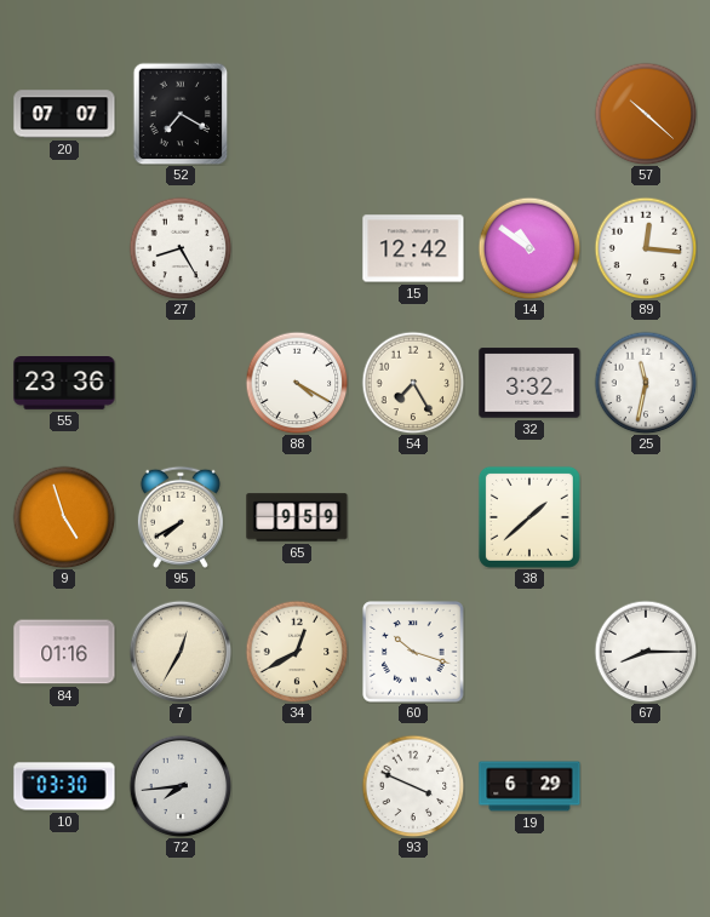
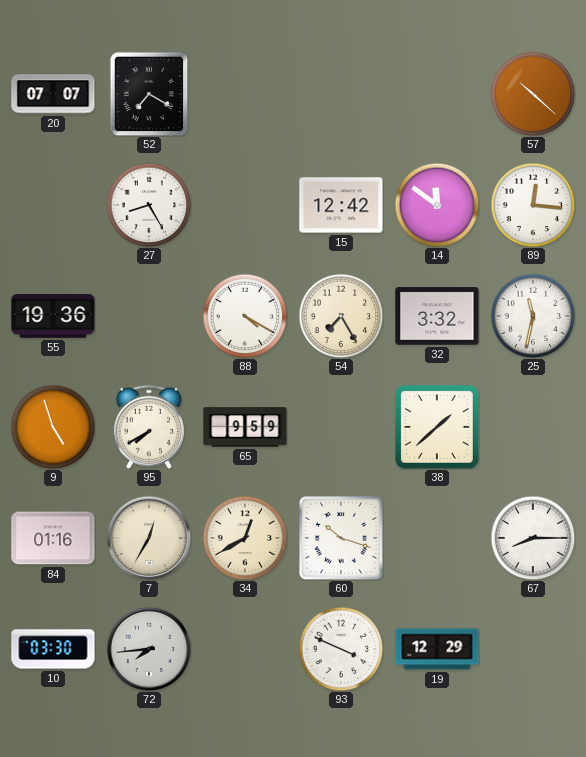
14: 10:51 -> 11:51 (437, 205)
55: 23:36 -> 19:36 (53, 317)
19: 6:29 -> 12:29 (437, 649)
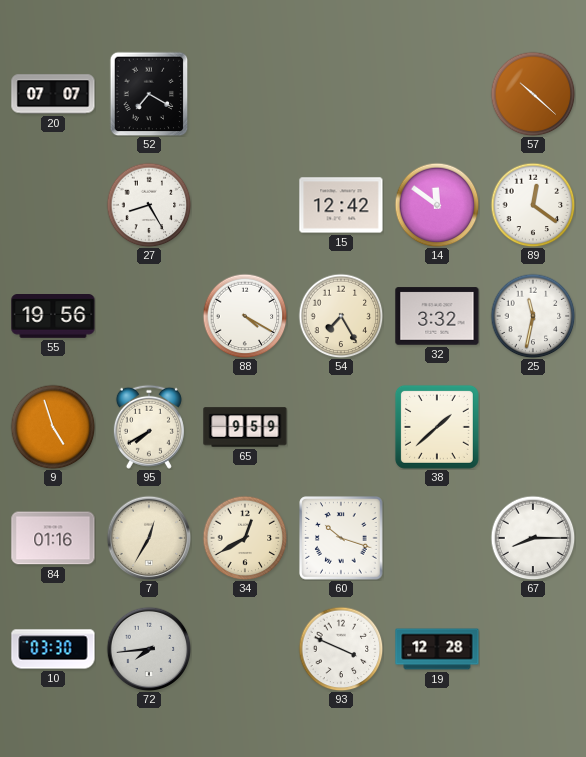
89: 12:16 -> 12:21 (533, 205)
55: 19:36 -> 19:56 (53, 317)
19: 12:29 -> 12:28 (437, 649)
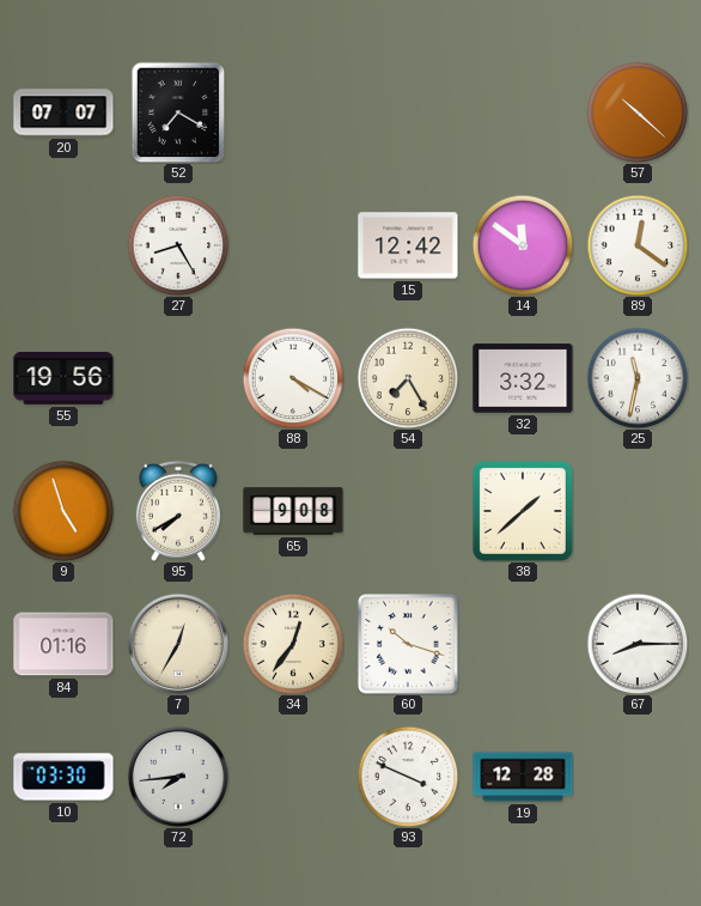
65: 9:59 -> 9:08 (293, 511)
34: 12:40 -> 12:36 (293, 644)
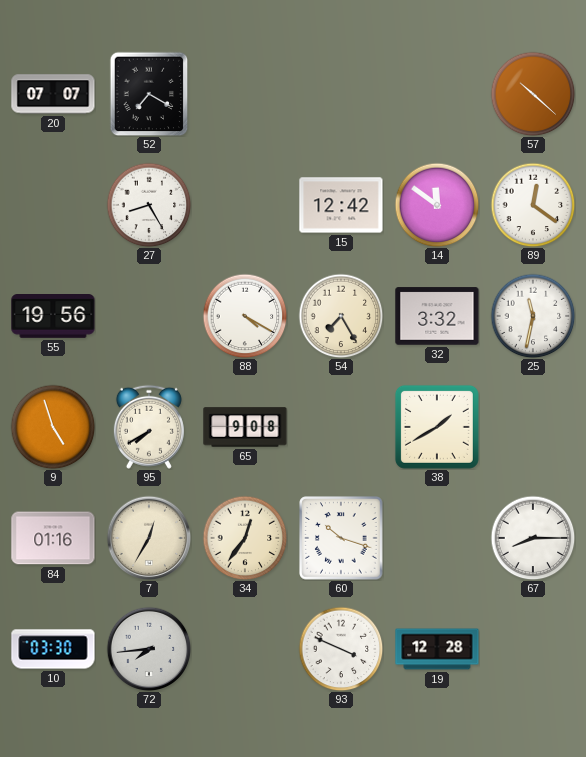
38: 1:38 -> 1:40 (437, 427)
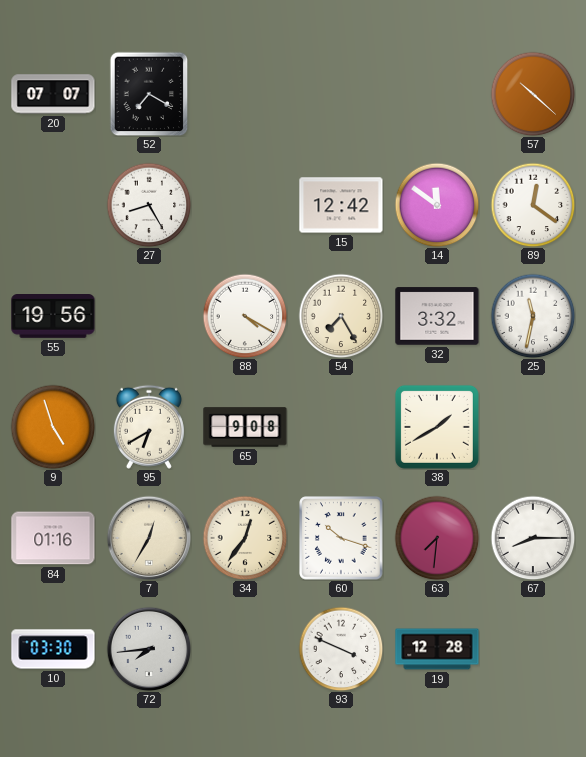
95: 7:40 -> 6:40 (149, 427)
63: none -> 7:31 (437, 538)
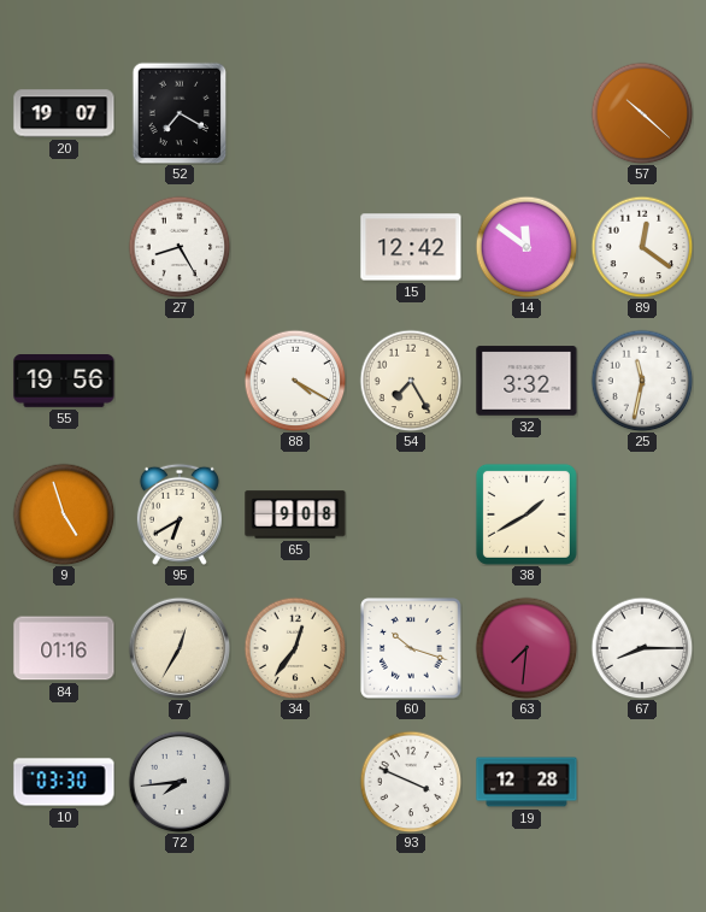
20: 07:07 -> 19:07 (64, 113)
